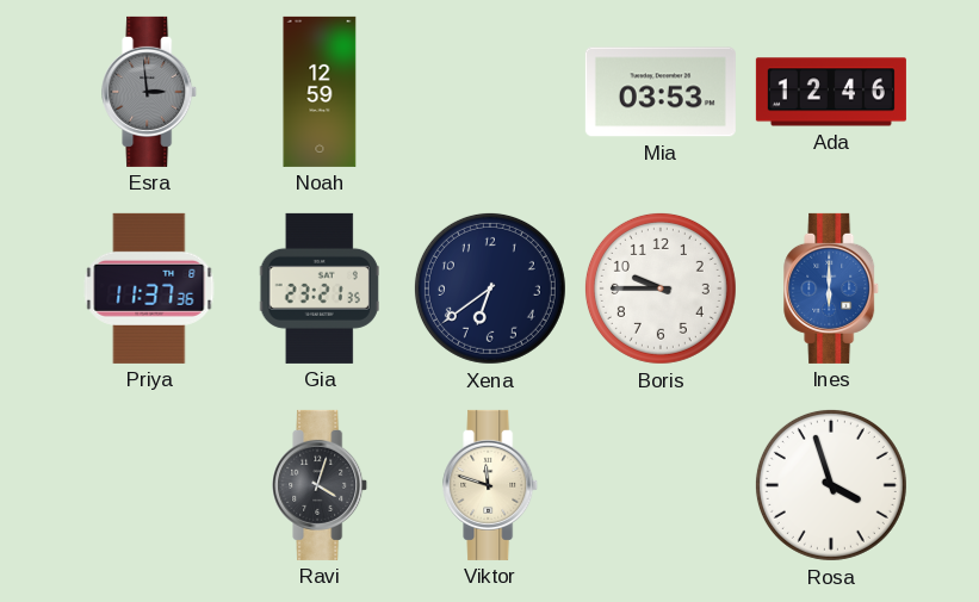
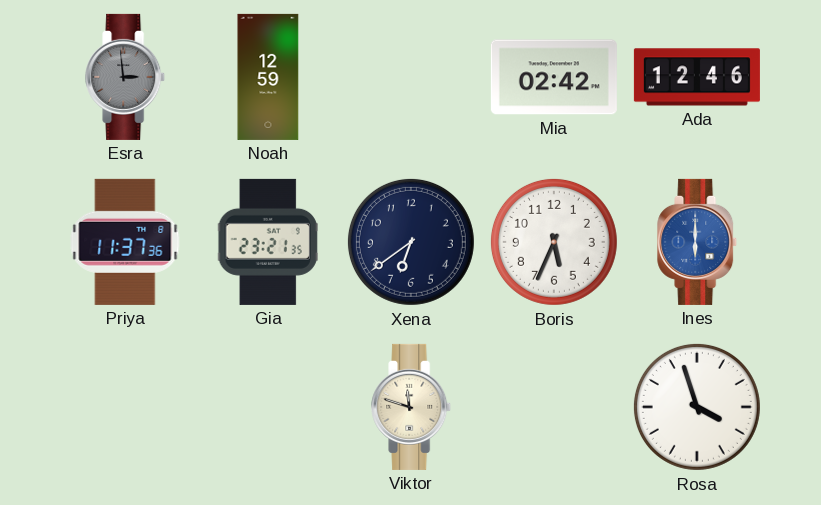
Mia: 03:53 -> 02:42 (554, 77)
Boris: 9:45 -> 5:34 (554, 242)
Ravi: 4:03 -> none (321, 485)
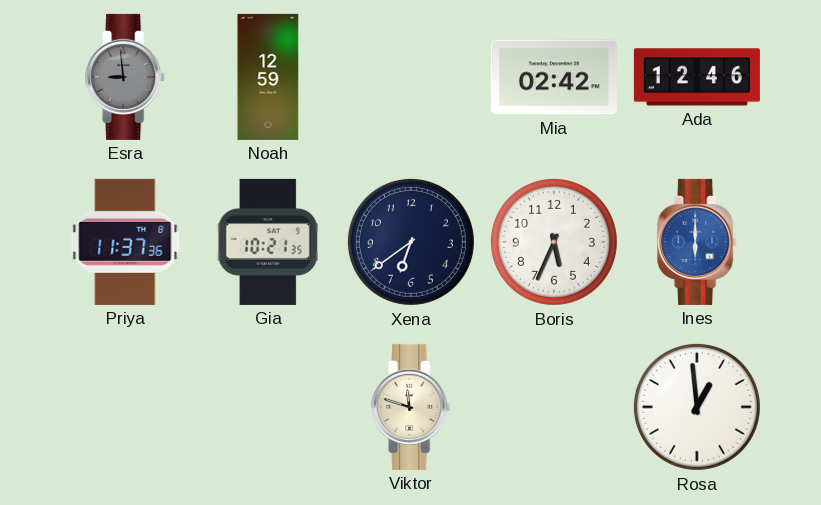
Esra: 2:59 -> 8:59 (126, 77)
Gia: 23:21 -> 10:21 (268, 242)
Rosa: 3:57 -> 12:59 (697, 407)
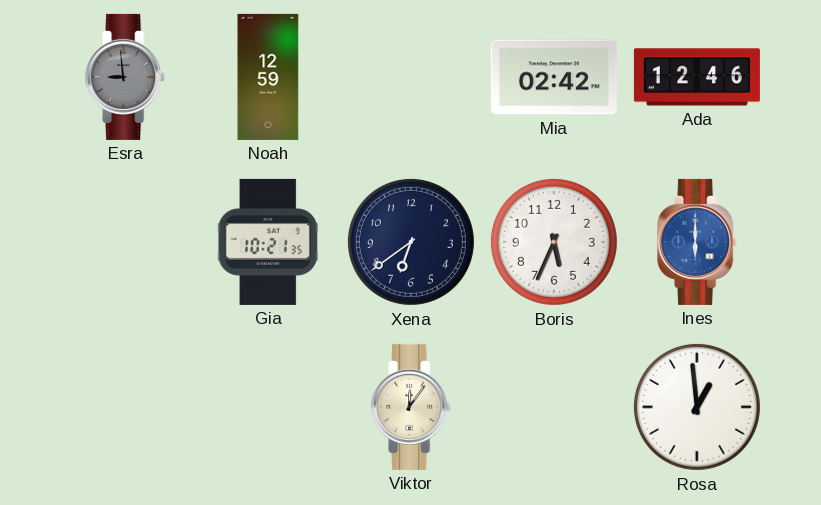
Priya: 11:37 -> none (125, 242)
Viktor: 11:48 -> 12:06 (412, 407)
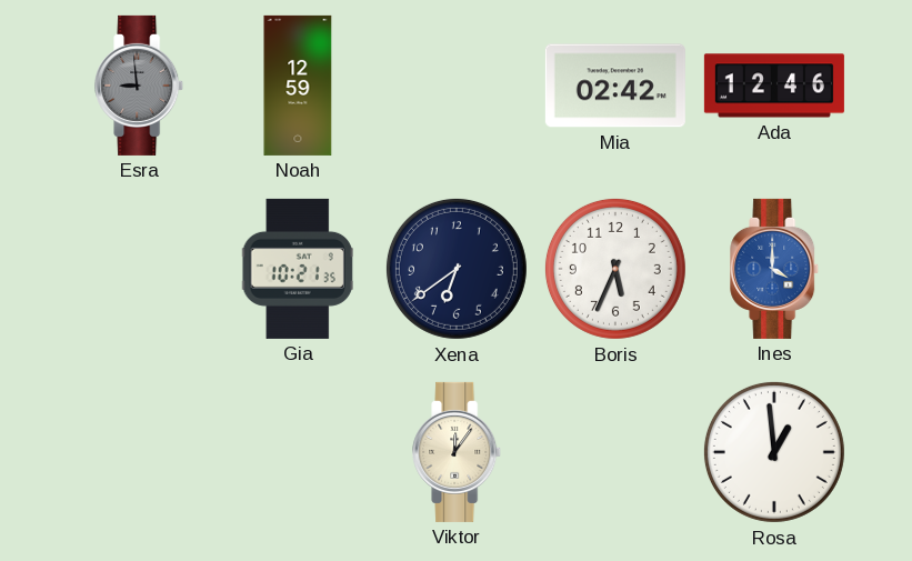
Ines: 6:00 -> 4:00 (775, 269)
